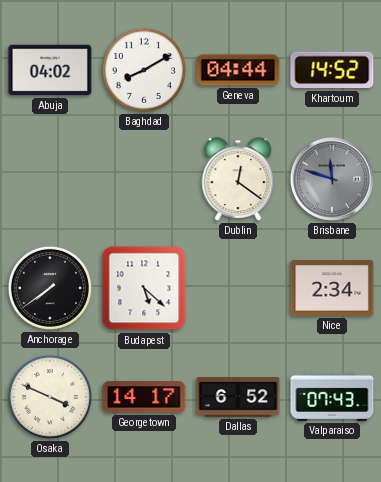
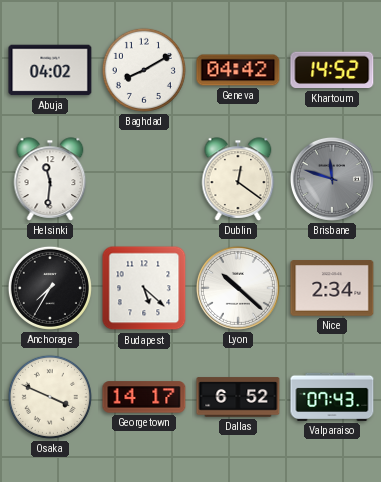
Geneva: 04:44 -> 04:42 (238, 70)
Helsinki: none -> 11:31 (50, 179)
Anchorage: 7:39 -> 7:35 (50, 288)
Lyon: none -> 10:22 (238, 288)
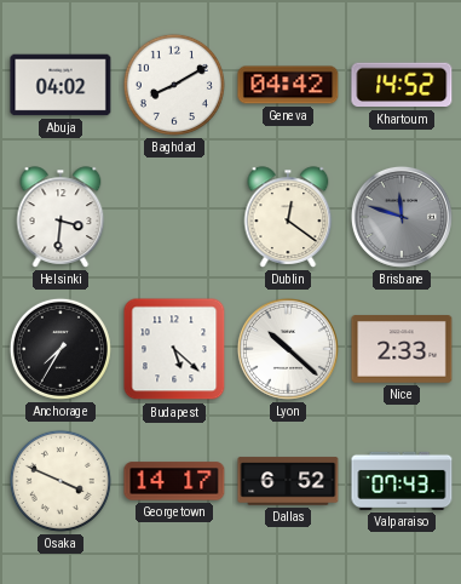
Helsinki: 11:31 -> 3:31 (60, 217)
Nice: 2:34 -> 2:33 (402, 349)
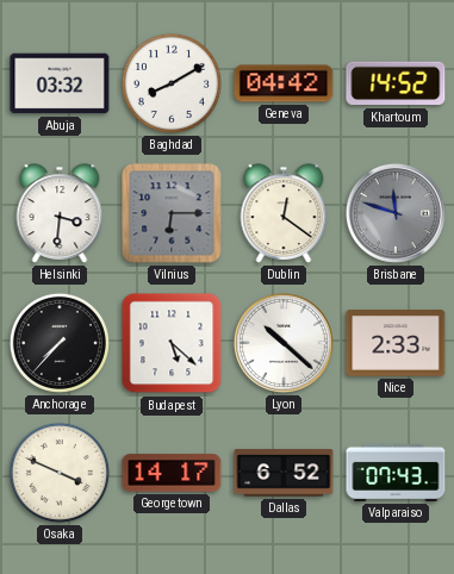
Abuja: 04:02 -> 03:32 (60, 83)
Vilnius: none -> 6:15 (172, 213)
Anchorage: 7:35 -> 7:37 (60, 343)
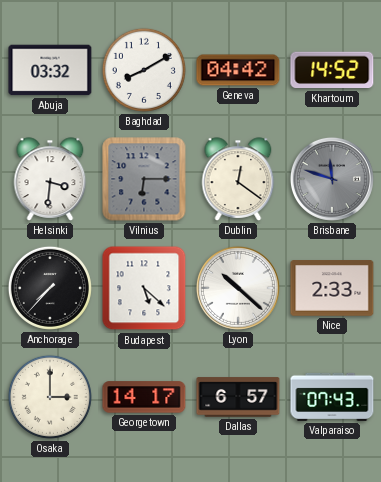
Osaka: 3:49 -> 3:00 (50, 397)
Dallas: 6:52 -> 6:57 (238, 397)
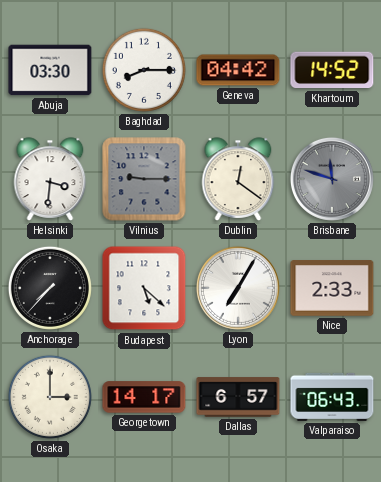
Abuja: 03:32 -> 03:30 (50, 70)
Baghdad: 8:10 -> 8:15 (144, 70)
Vilnius: 6:15 -> 9:15 (144, 179)
Lyon: 10:22 -> 7:05 (238, 288)
Valparaiso: 07:43 -> 06:43 (332, 397)
